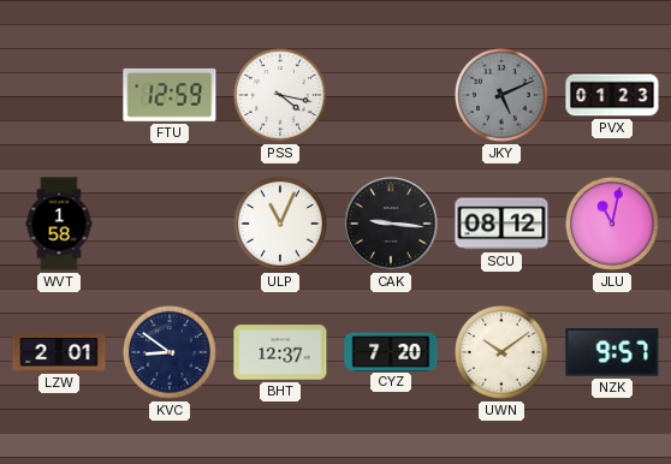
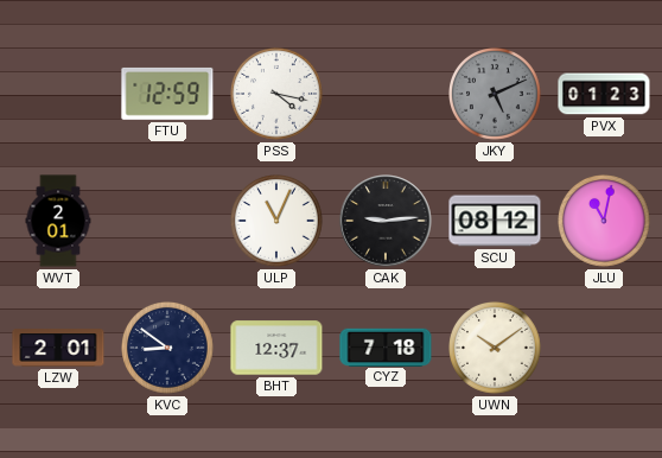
WVT: 1:58 -> 2:01 (58, 221)
CAK: 9:16 -> 9:14 (386, 221)
CYZ: 7:20 -> 7:18 (386, 346)
NZK: 9:57 -> none (612, 352)
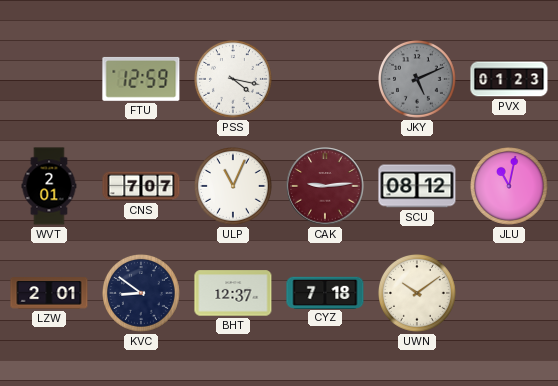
CNS: none -> 7:07 (141, 186)
CAK dial: black -> burgundy (325, 186)
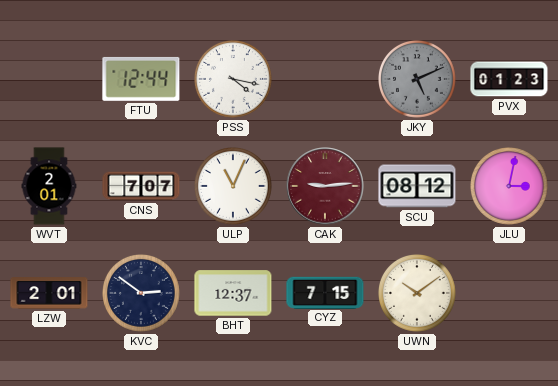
FTU: 12:59 -> 12:44 (141, 79)
JLU: 11:02 -> 3:02 (510, 187)
KVC: 8:51 -> 2:51 (142, 294)
CYZ: 7:18 -> 7:15 (325, 292)
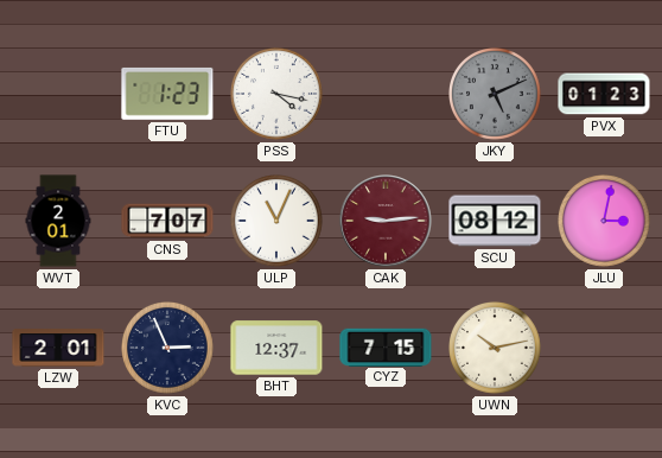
FTU: 12:44 -> 1:23 (167, 94)
KVC: 2:51 -> 2:56 (168, 349)
UWN: 10:09 -> 10:13 (496, 349)
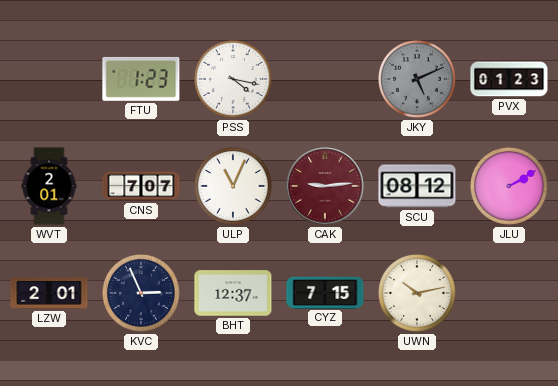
JLU: 3:02 -> 2:10 (510, 187)
